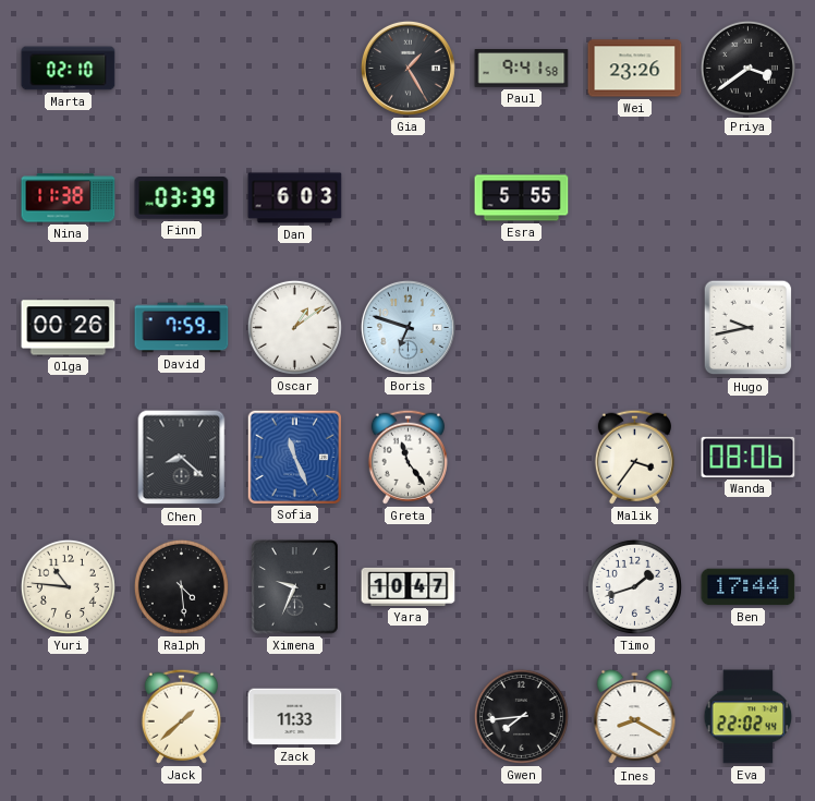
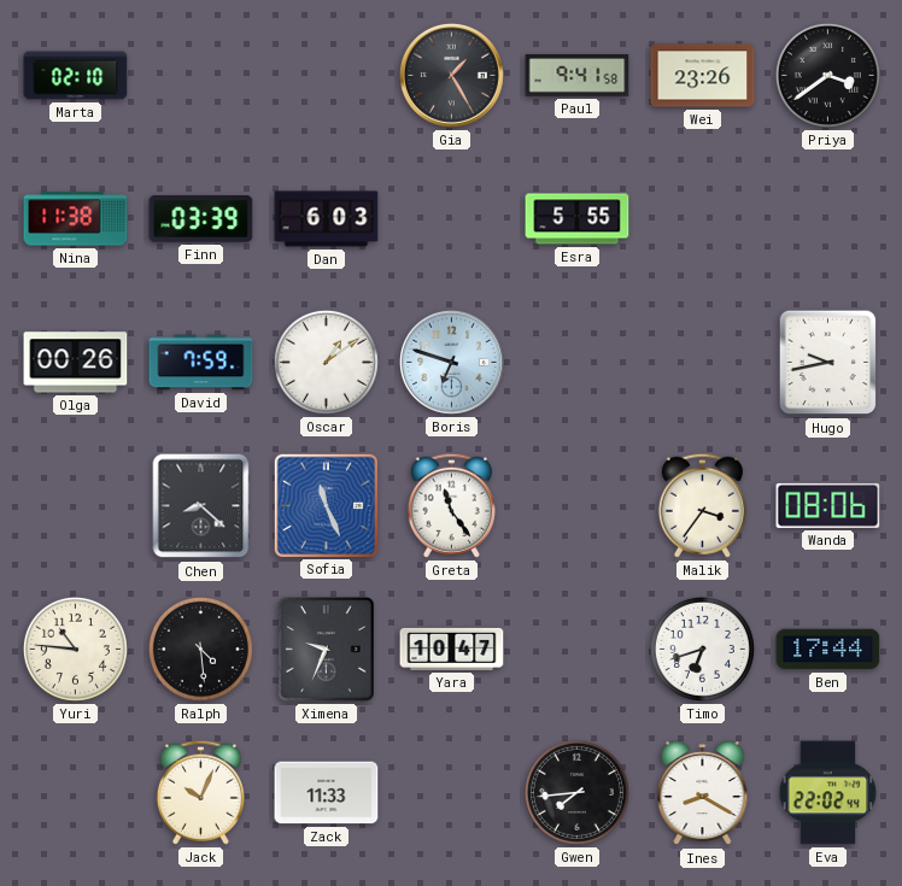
Timo: 1:42 -> 6:42 (702, 649)
Jack: 1:38 -> 10:04 (200, 792)
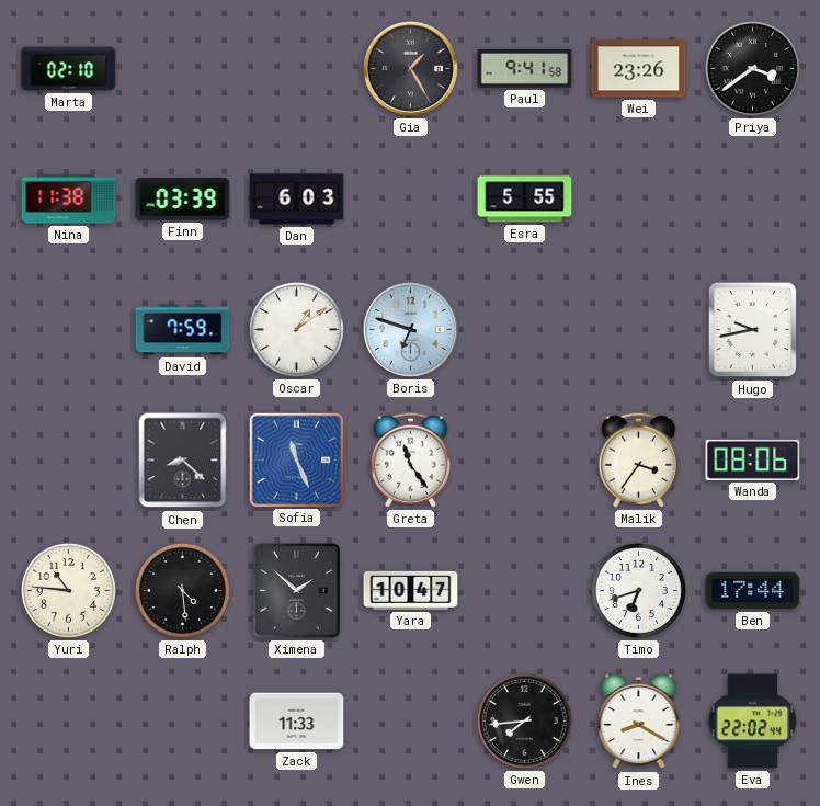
Olga: 00:26 -> none (76, 363)
Ximena: 9:34 -> 1:52 (297, 591)
Jack: 10:04 -> none (200, 792)
